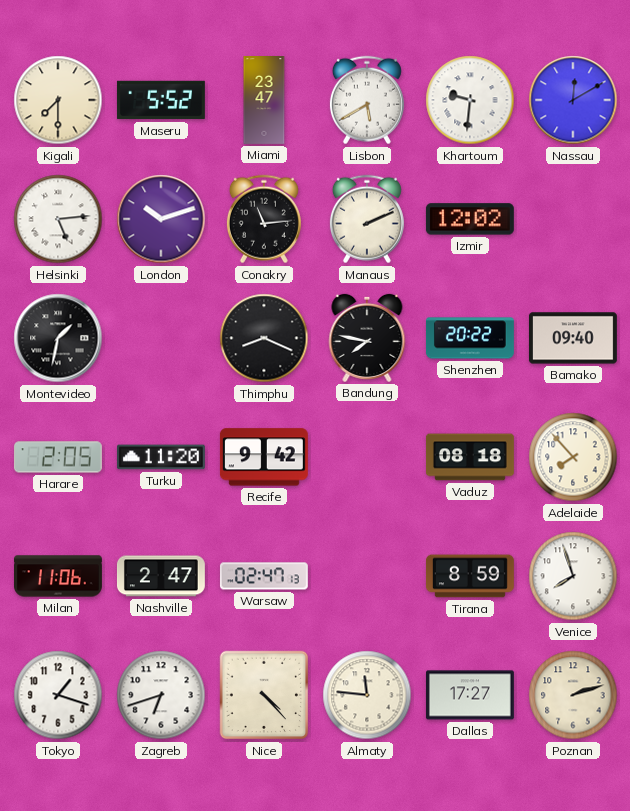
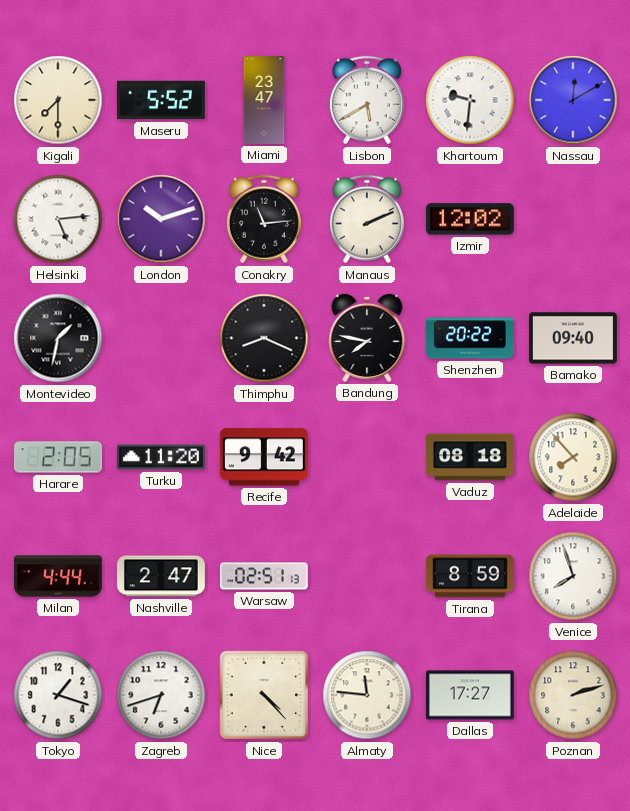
Milan: 11:06 -> 4:44 (59, 576)
Warsaw: 02:47 -> 02:51 (264, 576)
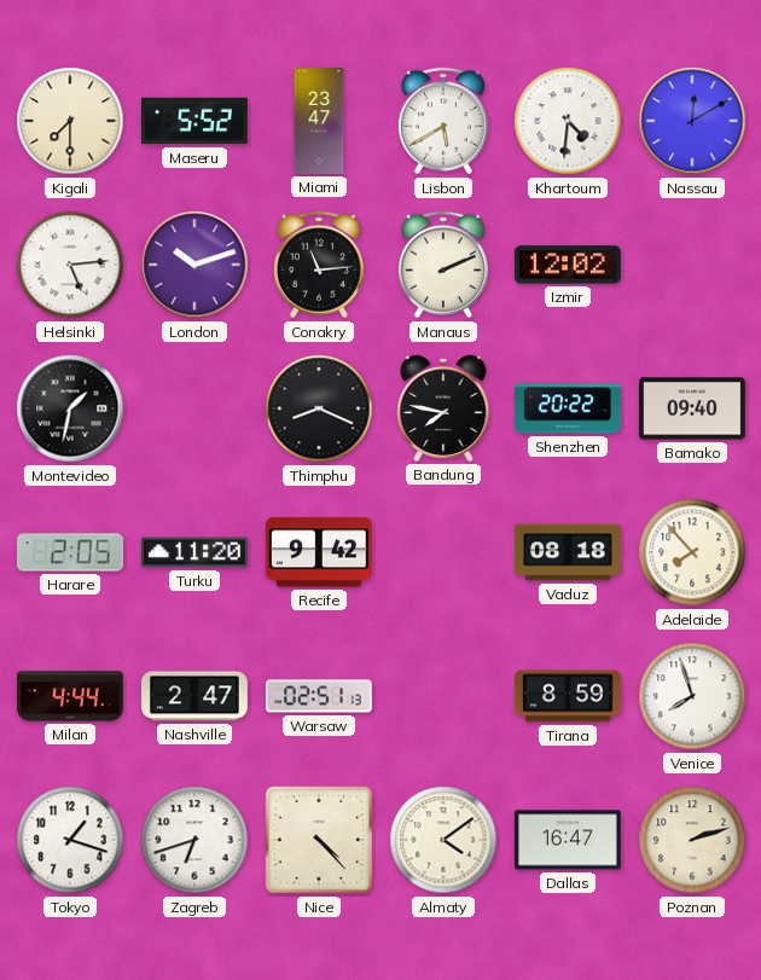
Khartoum: 9:31 -> 4:31 (568, 121)
Almaty: 11:46 -> 4:09 (443, 840)
Dallas: 17:27 -> 16:47 (568, 840)
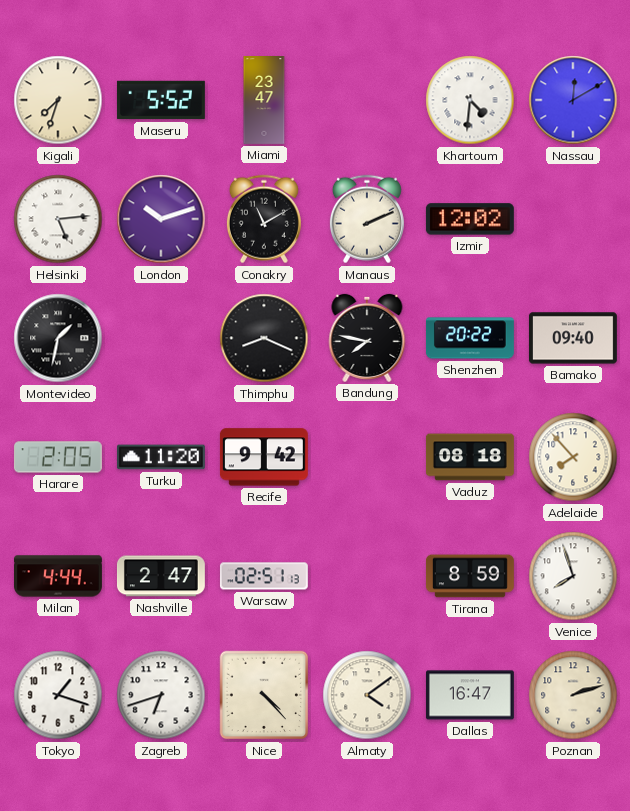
Kigali: 7:30 -> 7:33 (58, 100)
Lisbon: 5:40 -> none (443, 121)
Conakry: 11:14 -> 11:10 (264, 219)
